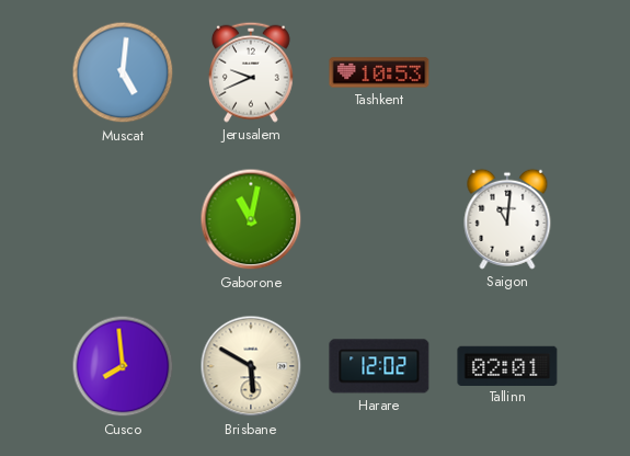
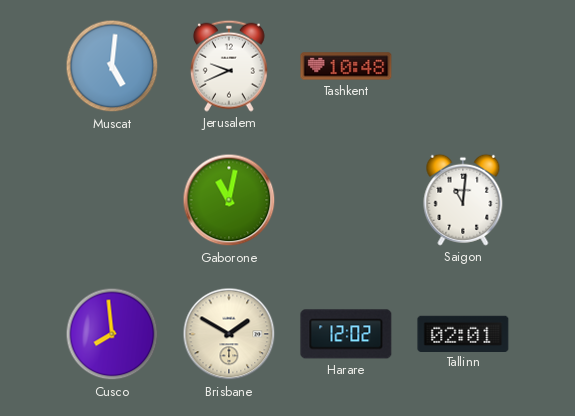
Tashkent: 10:53 -> 10:48 (346, 66)
Brisbane: 5:50 -> 1:50 (229, 334)
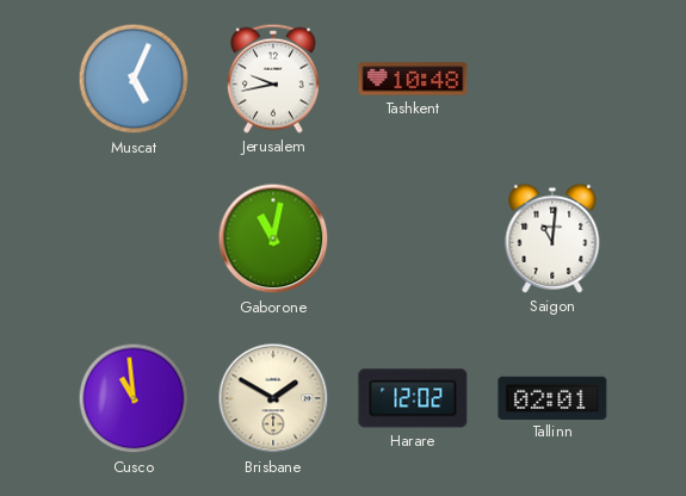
Muscat: 5:01 -> 5:04 (134, 79)
Jerusalem: 9:41 -> 9:43 (273, 79)
Cusco: 7:59 -> 10:59 (134, 398)
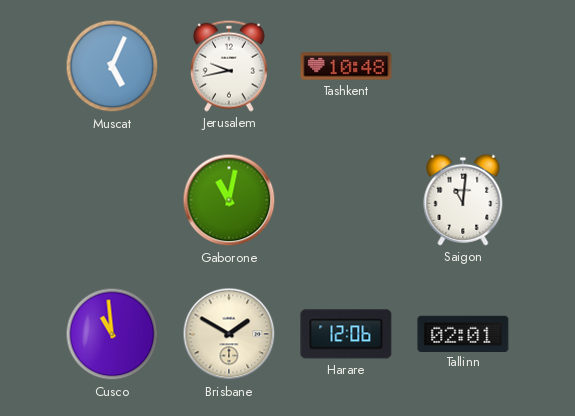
Harare: 12:02 -> 12:06 (346, 334)
